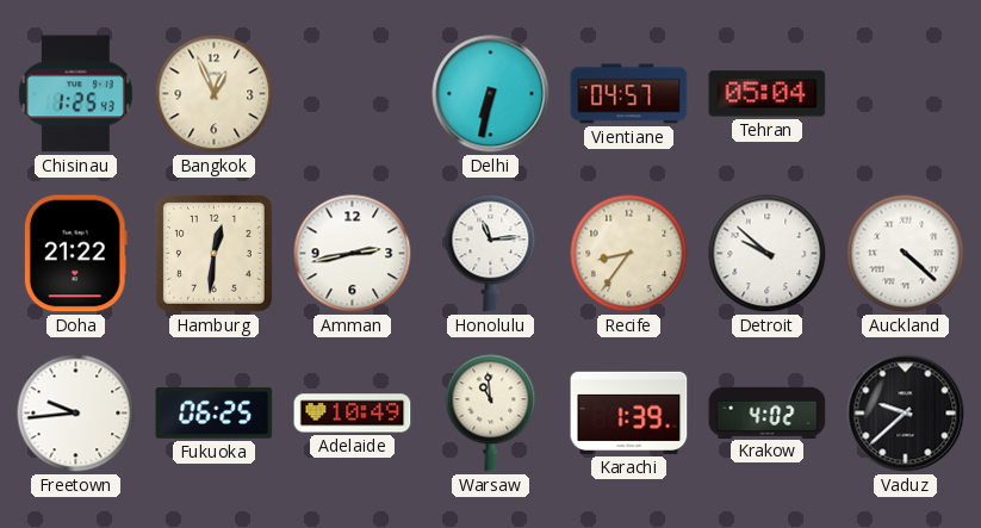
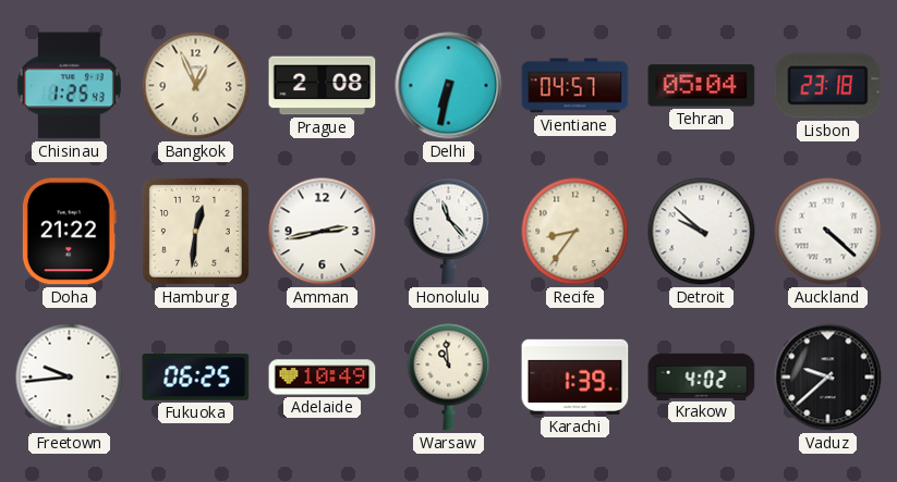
Prague: none -> 2:08 (323, 86)
Lisbon: none -> 23:18 (828, 86)
Honolulu: 11:14 -> 11:23 (449, 232)
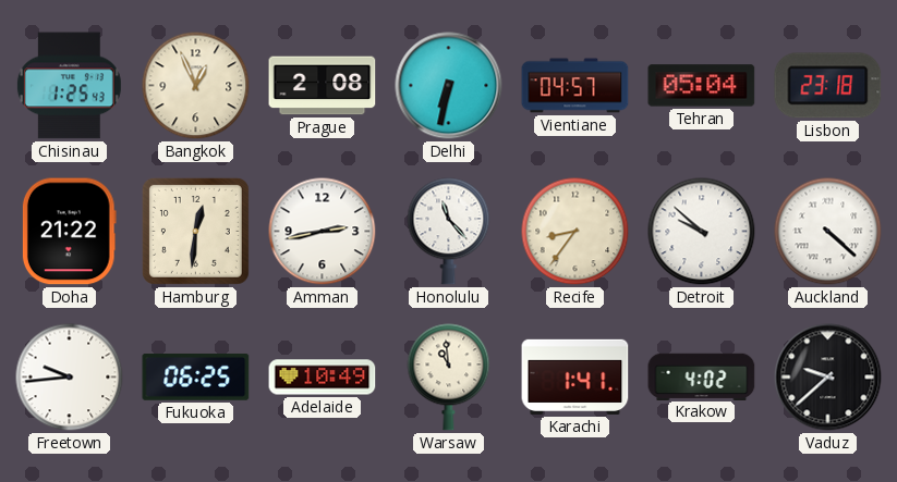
Karachi: 1:39 -> 1:41 (575, 376)
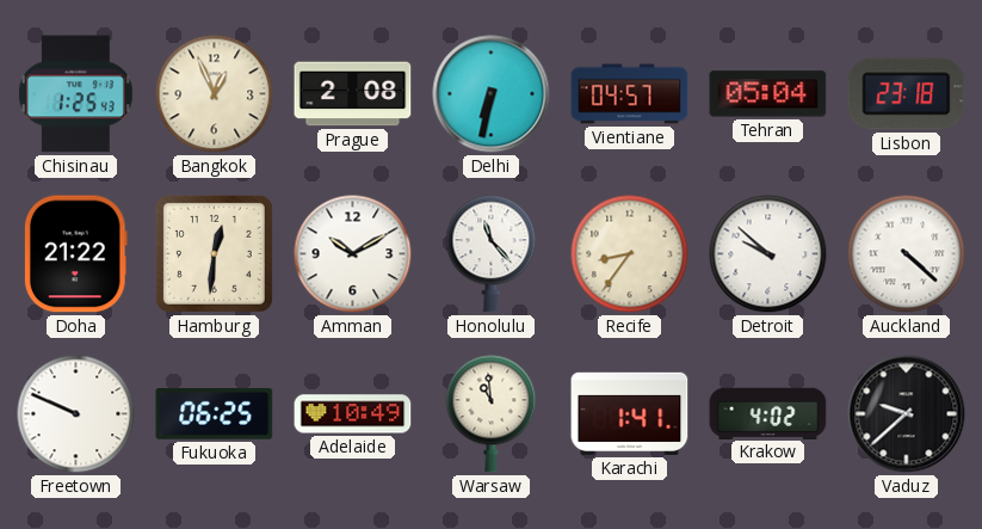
Amman: 2:43 -> 10:10 (353, 254)
Freetown: 9:44 -> 9:49 (76, 414)
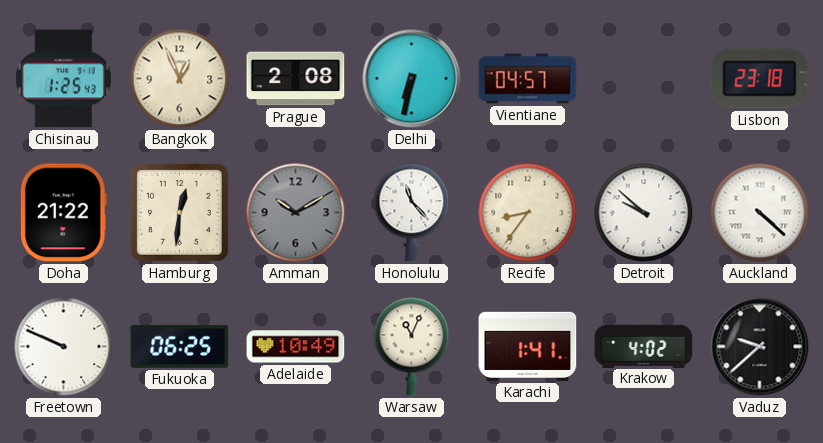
Tehran: 05:04 -> none (768, 94)
Amman dial: white -> grey (296, 213)
Warsaw: 10:59 -> 11:04 (412, 347)
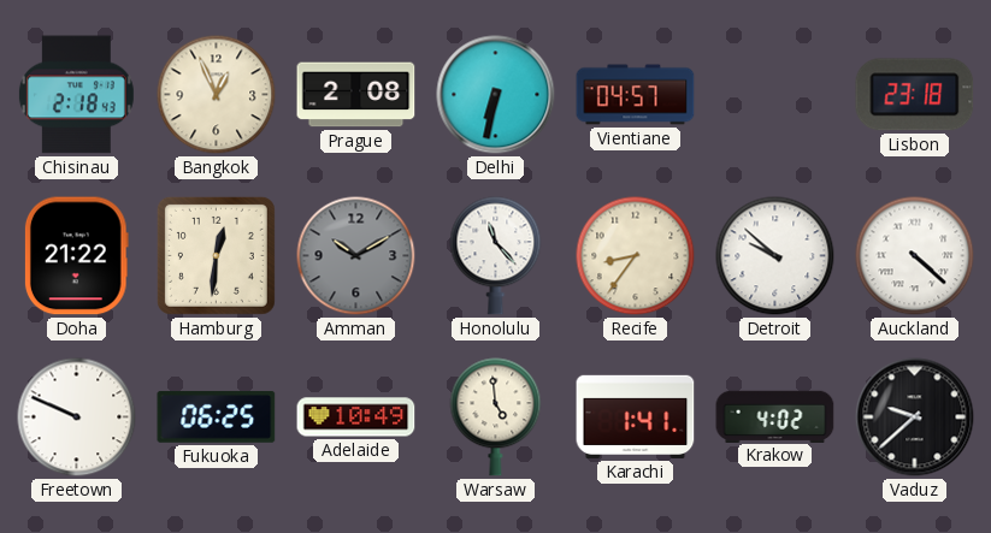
Chisinau: 1:25 -> 2:18 (76, 95)
Warsaw: 11:04 -> 4:59 (496, 417)
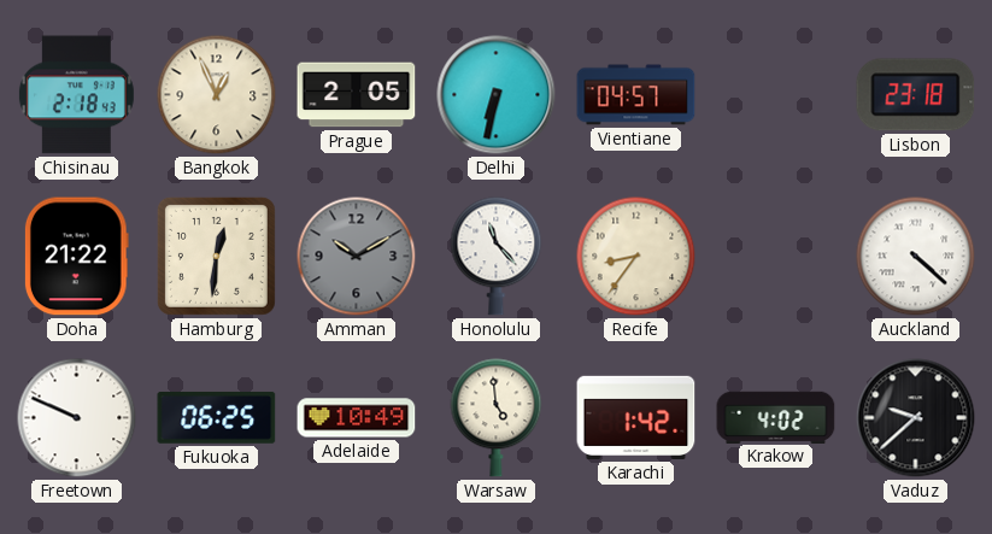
Prague: 2:08 -> 2:05 (357, 95)
Detroit: 9:52 -> none (775, 256)
Karachi: 1:41 -> 1:42 (636, 417)
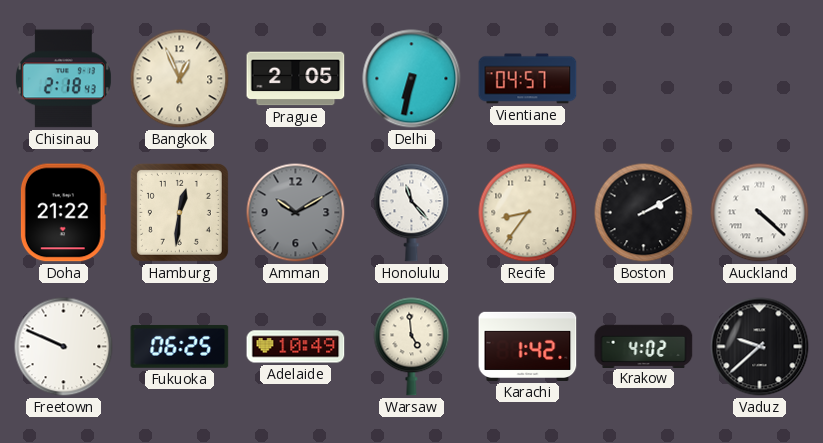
Lisbon: 23:18 -> none (916, 95)
Boston: none -> 2:10 (644, 213)
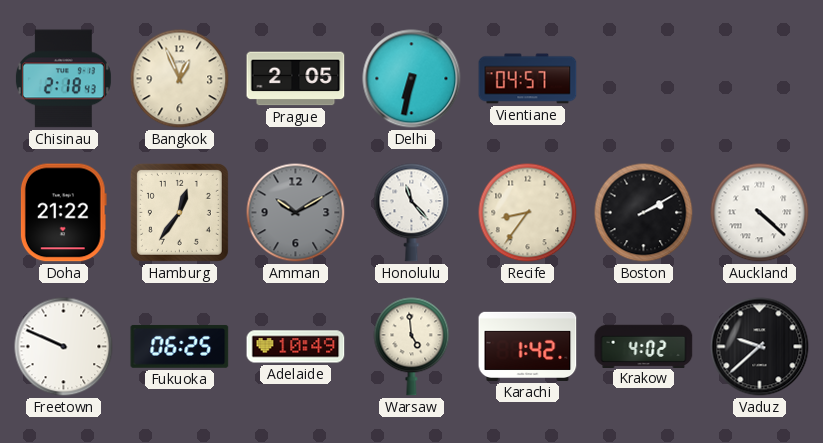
Hamburg: 12:31 -> 12:36 (179, 212)
